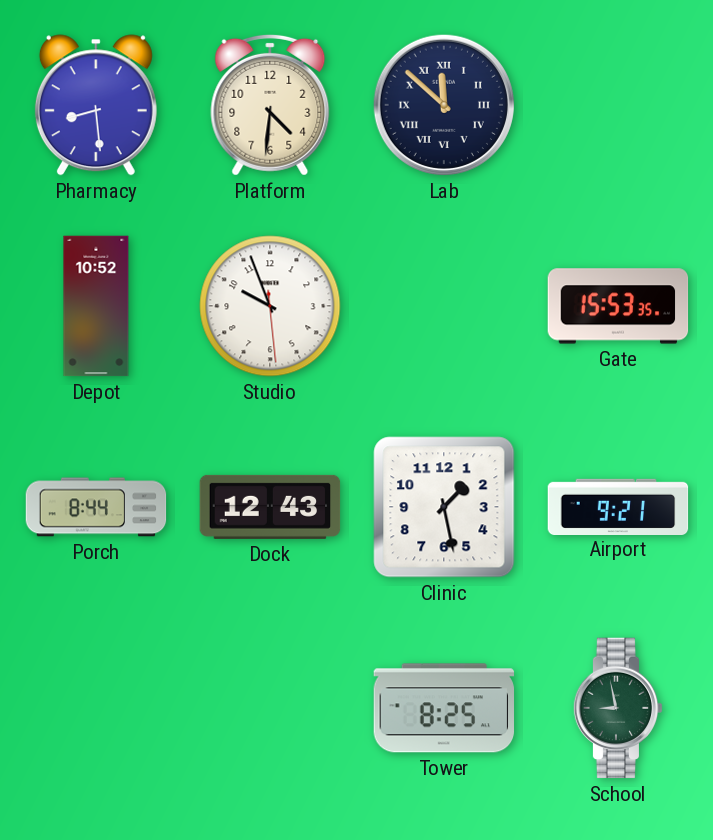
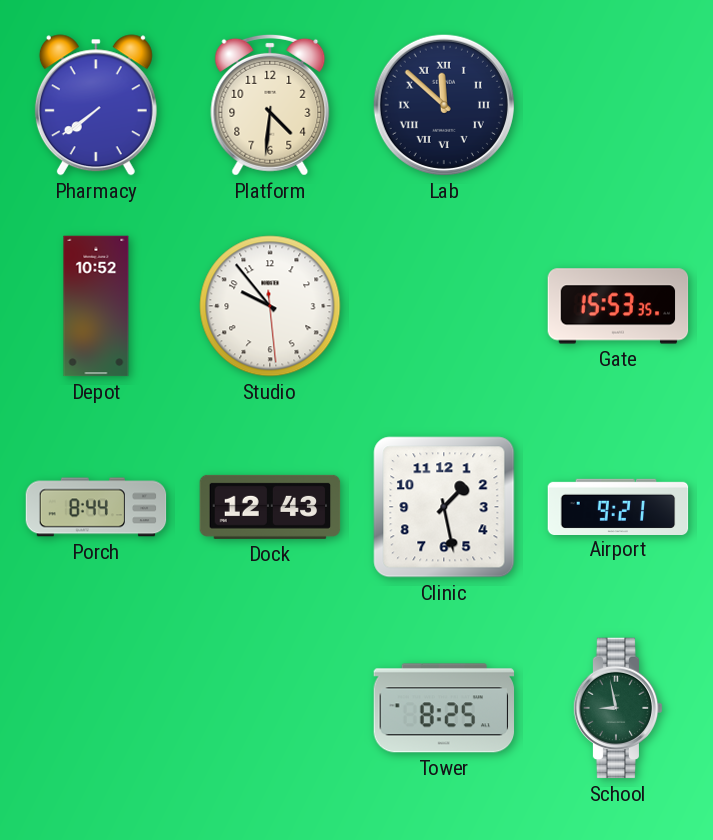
Pharmacy: 8:29 -> 7:39 (96, 105)
Studio: 9:56 -> 9:53 (270, 306)
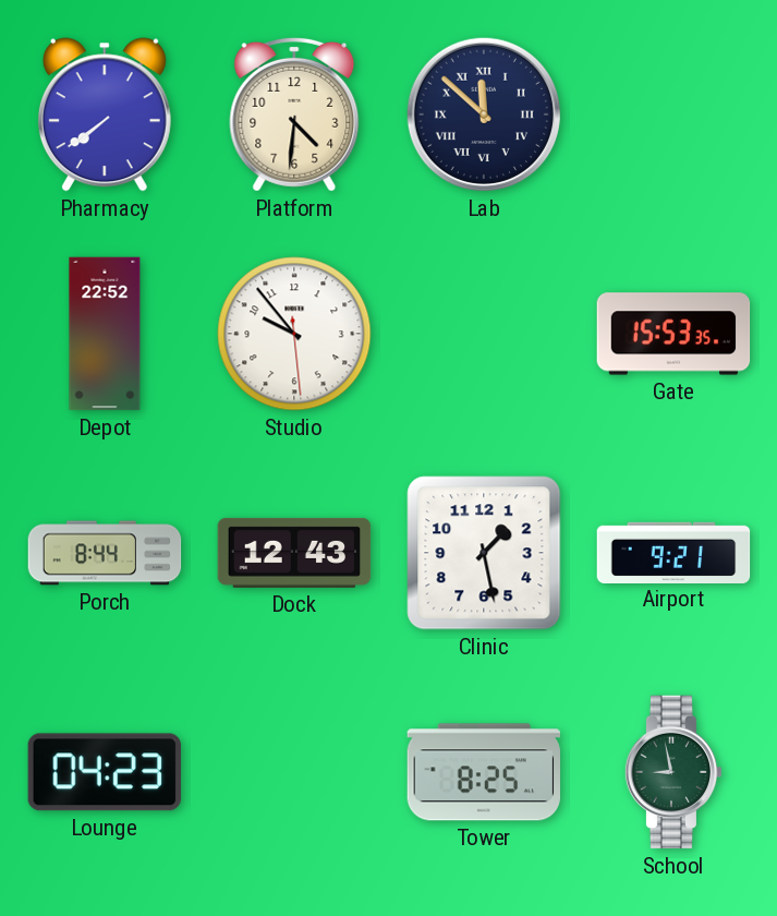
Depot: 10:52 -> 22:52 (105, 334)
Lounge: none -> 04:23 (104, 772)
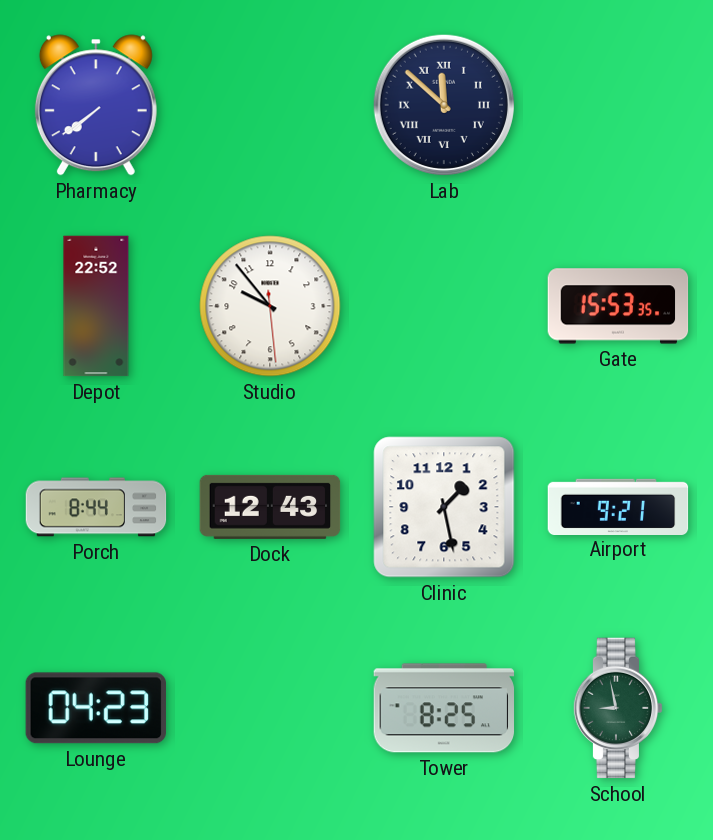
Platform: 4:31 -> none (294, 114)
